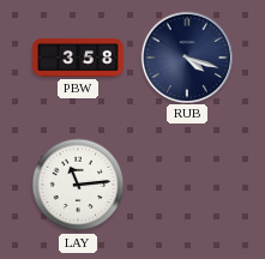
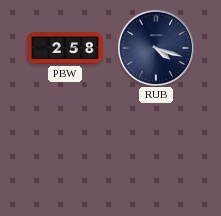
PBW: 3:58 -> 2:58 (65, 48)
LAY: 11:14 -> none (78, 185)
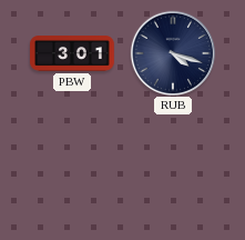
PBW: 2:58 -> 3:01 (72, 53)
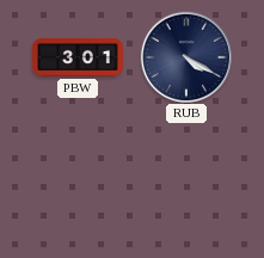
RUB: 4:18 -> 4:20 (185, 56)
